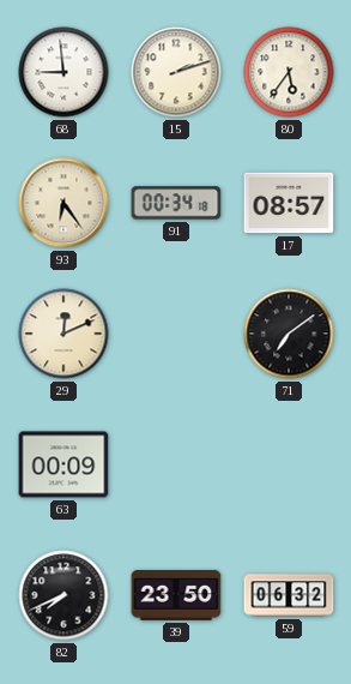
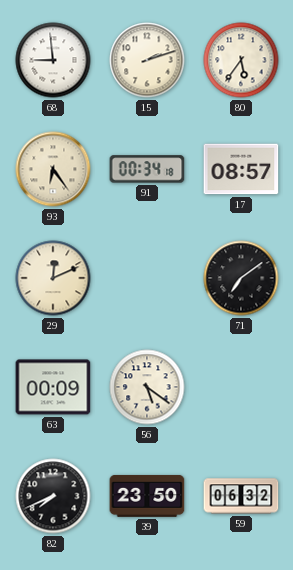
56: none -> 5:21 (147, 387)
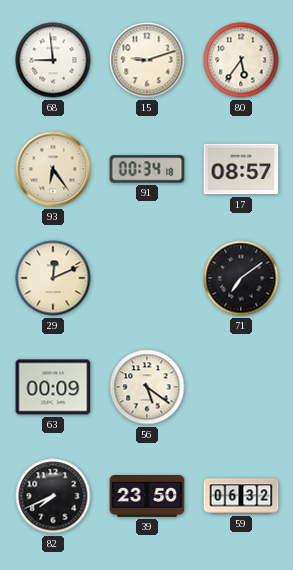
15: 2:12 -> 9:12 (147, 60)
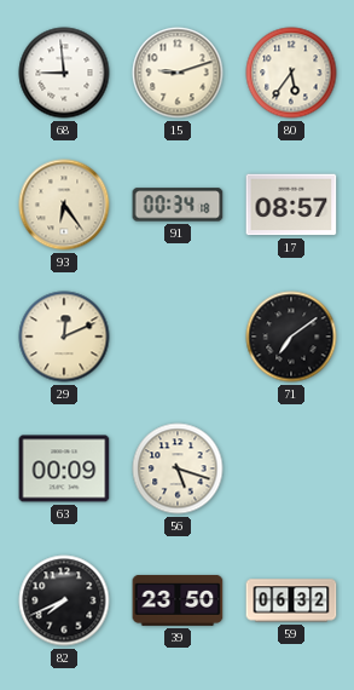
56: 5:21 -> 5:18 (178, 468)
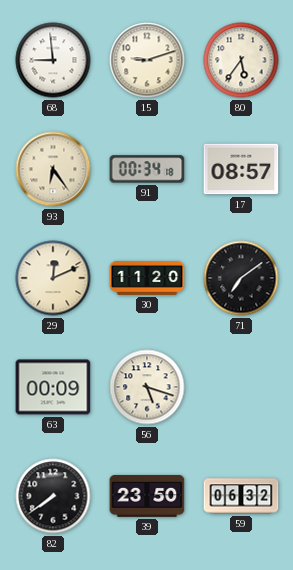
30: none -> 11:20 (147, 278)
82: 7:41 -> 7:39 (53, 496)
